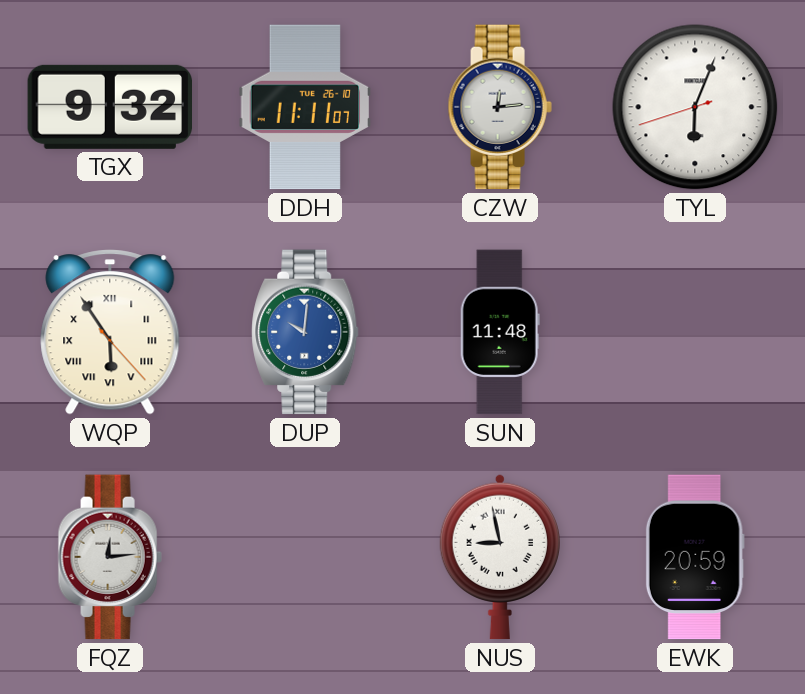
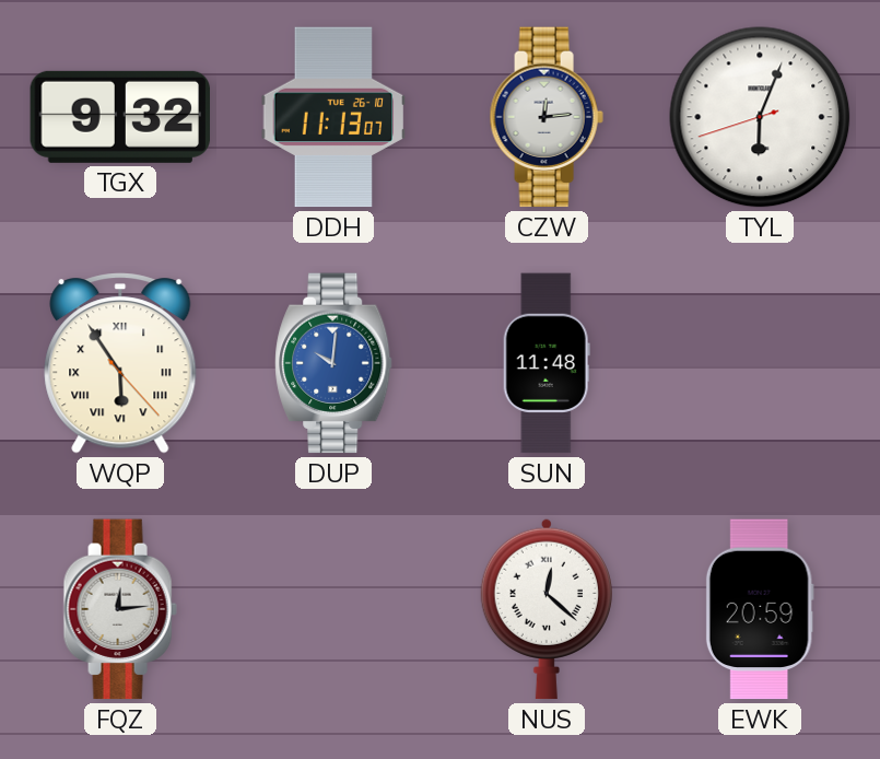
DDH: 11:11 -> 11:13 (333, 117)
NUS: 8:58 -> 12:22 (547, 609)
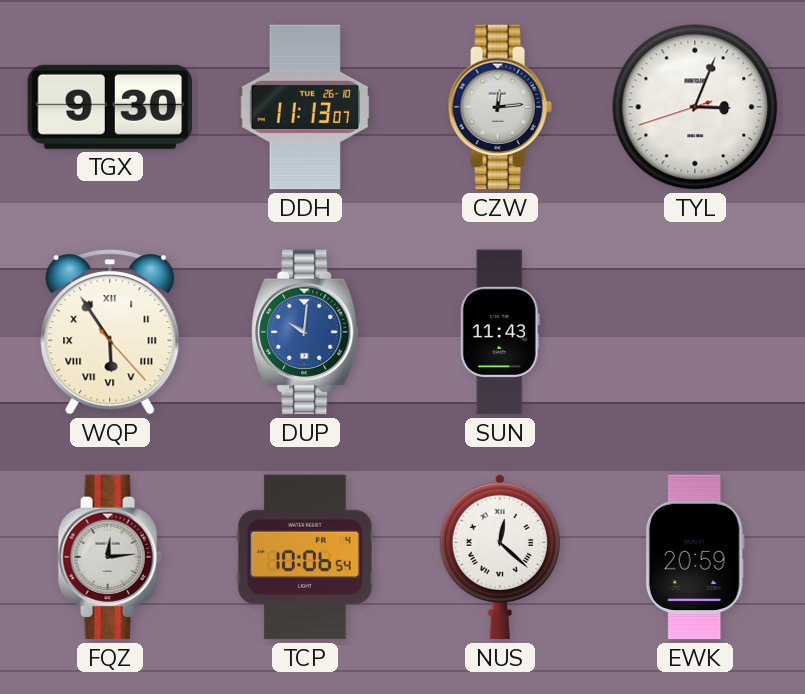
TGX: 9:32 -> 9:30 (109, 107)
TYL: 6:03 -> 3:03 (695, 107)
SUN: 11:48 -> 11:43 (500, 332)
TCP: none -> 10:06 (306, 557)
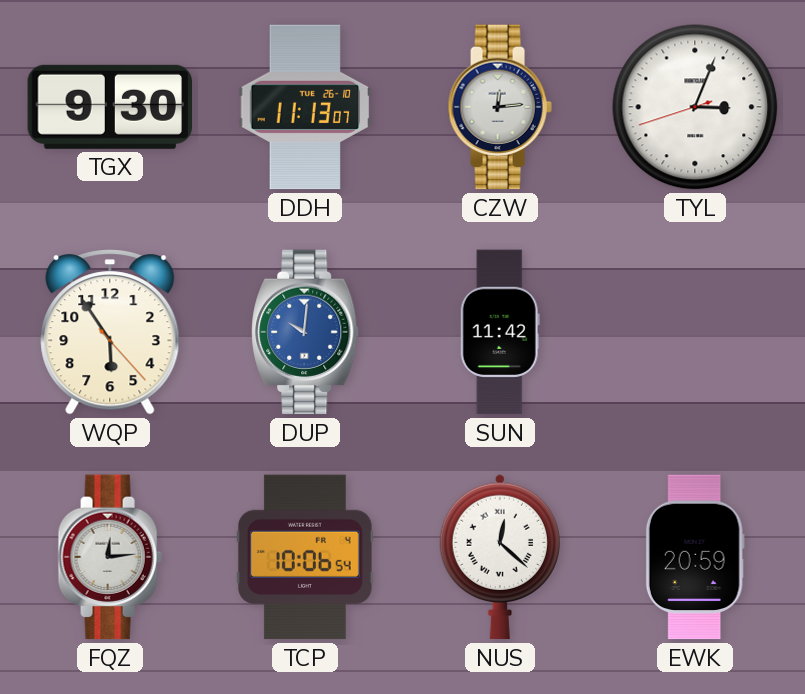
WQP numerals: Roman -> Arabic (110, 332)
SUN: 11:43 -> 11:42 (500, 332)
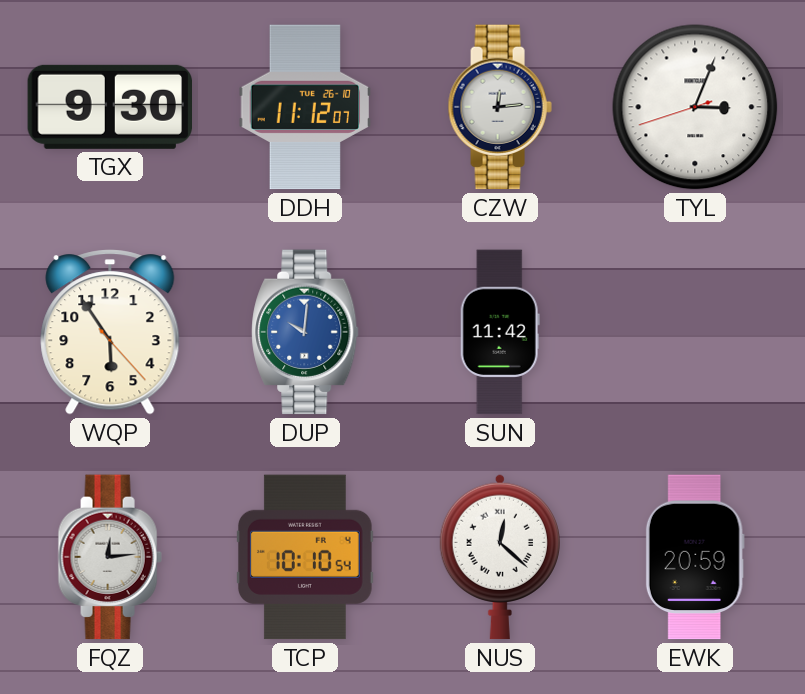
DDH: 11:13 -> 11:12 (305, 107)
TCP: 10:06 -> 10:10 (306, 557)
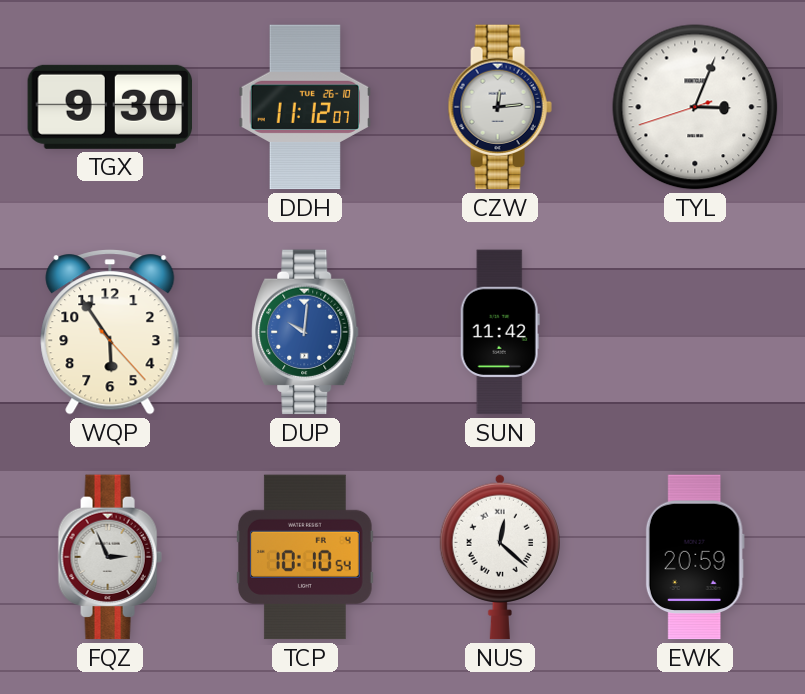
FQZ: 12:14 -> 2:56 (110, 557)
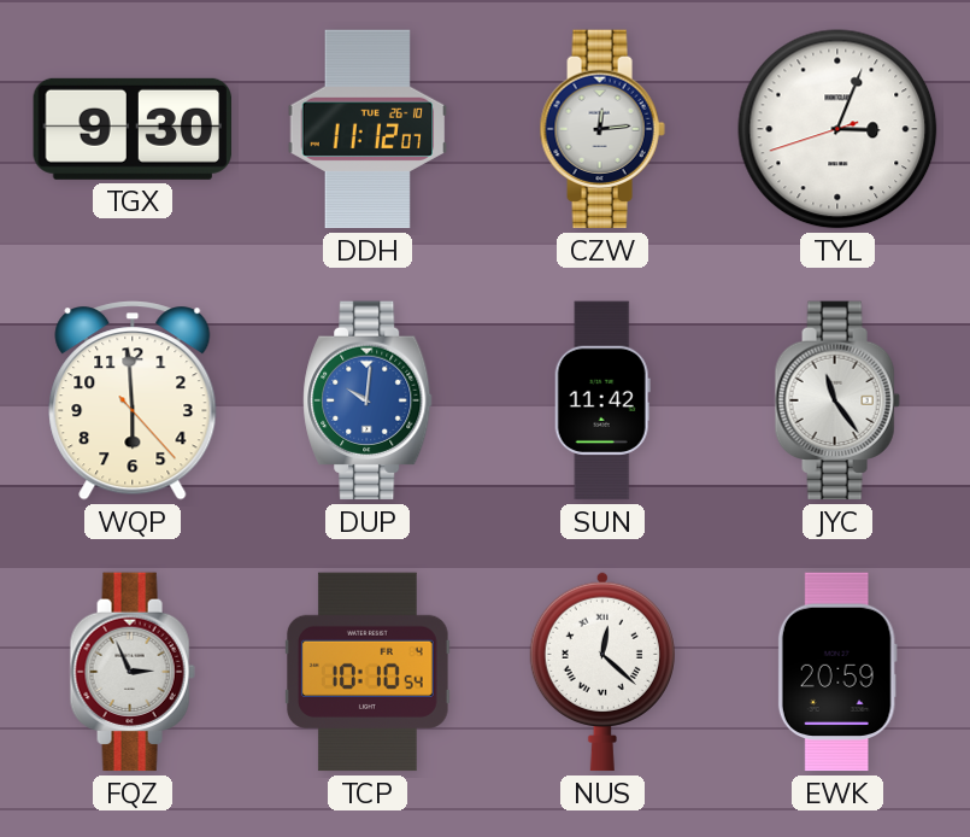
WQP: 5:54 -> 5:59 (133, 400)
JYC: none -> 11:24 (837, 400)
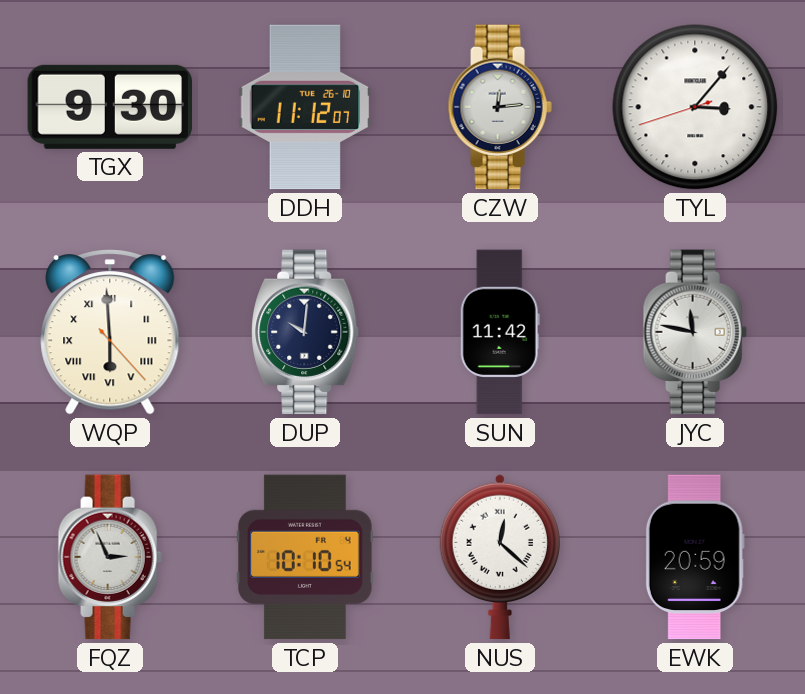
TYL: 3:03 -> 3:06 (695, 107)
WQP numerals: Arabic -> Roman (110, 332)
DUP dial: blue -> navy (305, 332)
JYC: 11:24 -> 11:47 (695, 332)
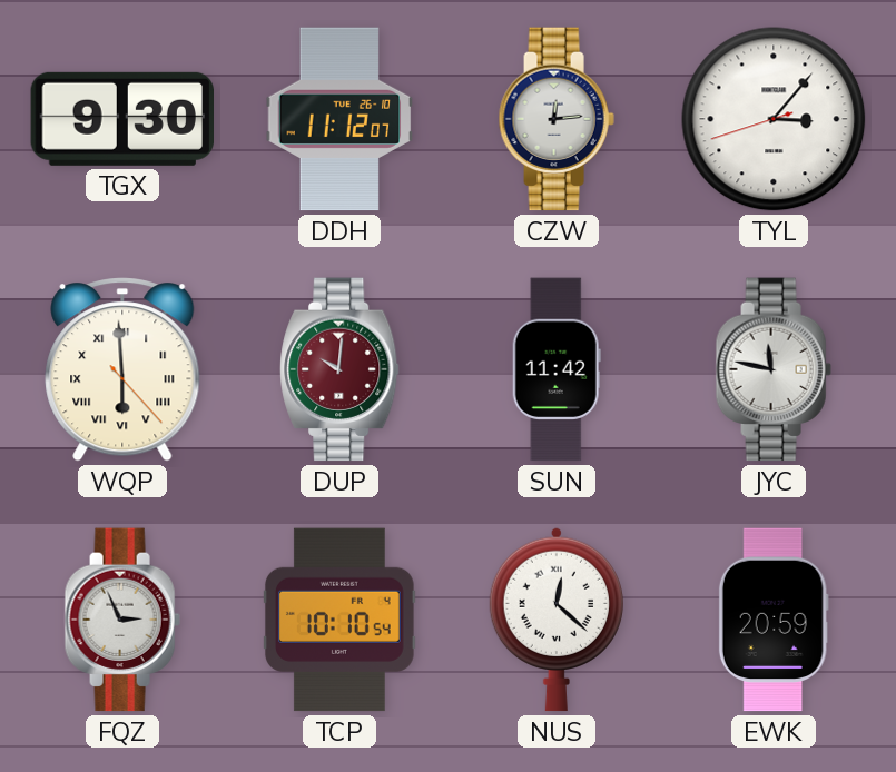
DUP dial: navy -> burgundy (339, 369)
